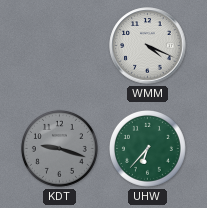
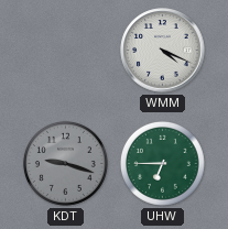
UHW: 6:37 -> 6:45 (162, 163)
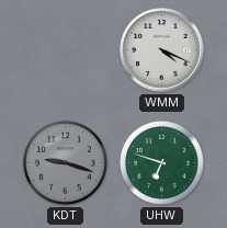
UHW: 6:45 -> 6:48 (161, 162)
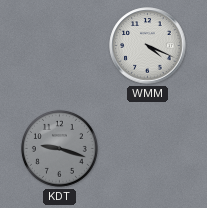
UHW: 6:48 -> none (161, 162)
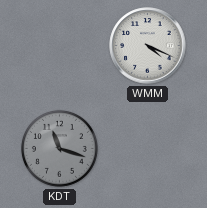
KDT: 9:18 -> 11:18 (59, 148)
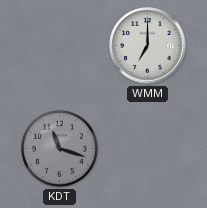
WMM: 4:19 -> 7:00 (148, 46)
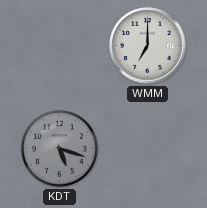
KDT: 11:18 -> 5:18 (59, 148)
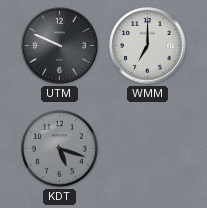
UTM: none -> 9:49 (60, 46)
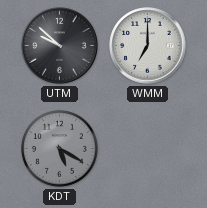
UTM: 9:49 -> 9:52 (60, 46)
KDT: 5:18 -> 5:20 (59, 148)
